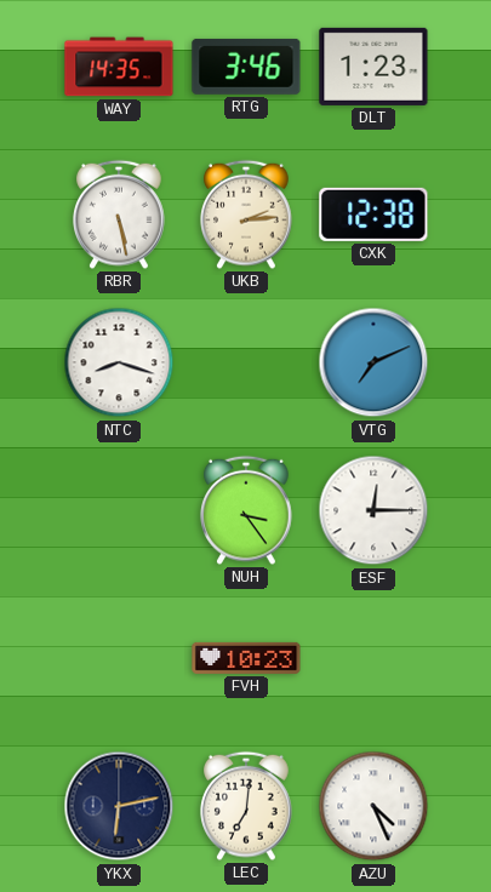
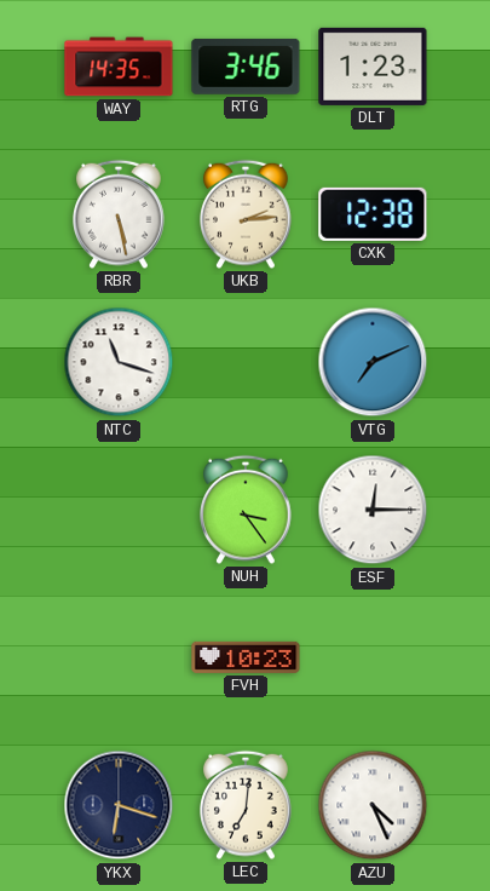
NTC: 8:18 -> 11:18 (119, 362)
YKX: 6:13 -> 6:18 (119, 805)
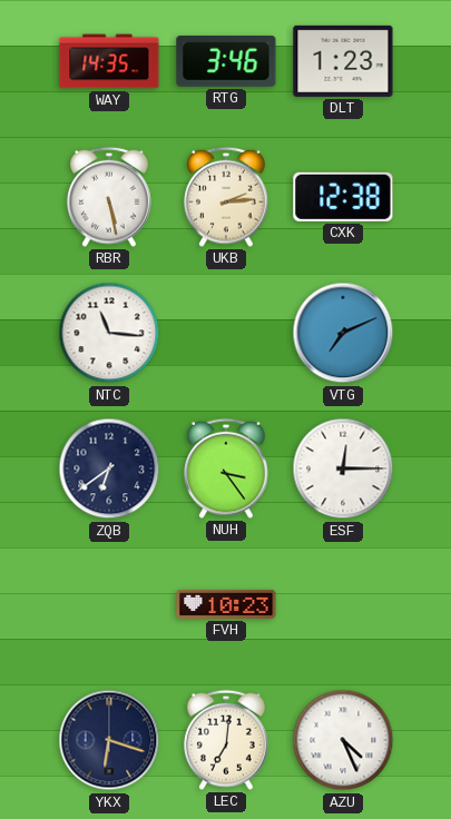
NTC: 11:18 -> 11:16 (109, 333)
ZQB: none -> 6:39 (109, 468)
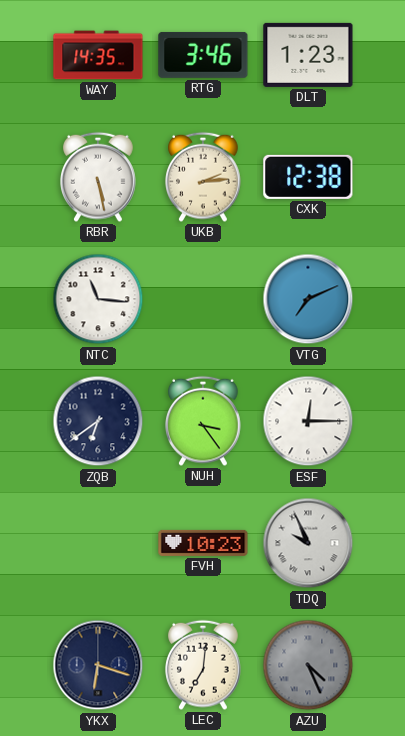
TDQ: none -> 9:56 (308, 543)
AZU dial: white -> grey (308, 665)
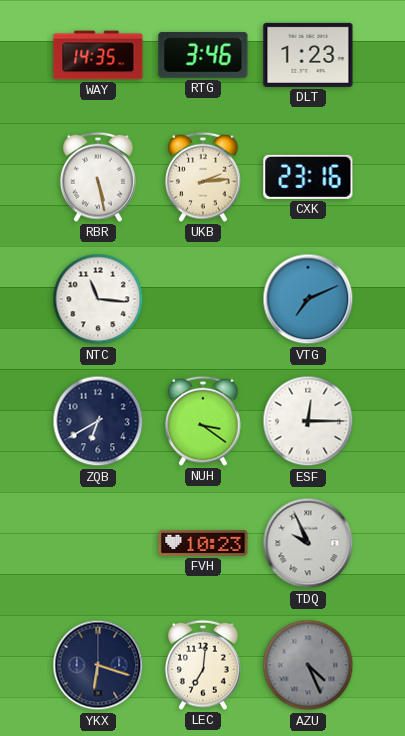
CXK: 12:38 -> 23:16 (308, 177)
ZQB: 6:39 -> 6:40 (98, 421)
NUH: 3:24 -> 3:21 (204, 421)
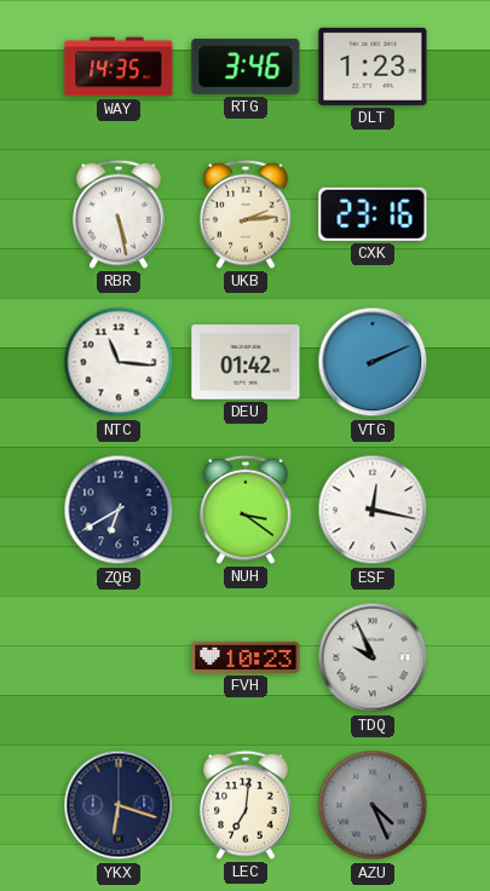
DEU: none -> 01:42 (246, 362)
VTG: 7:11 -> 2:11 (373, 362)
ESF: 12:15 -> 12:17 (373, 510)
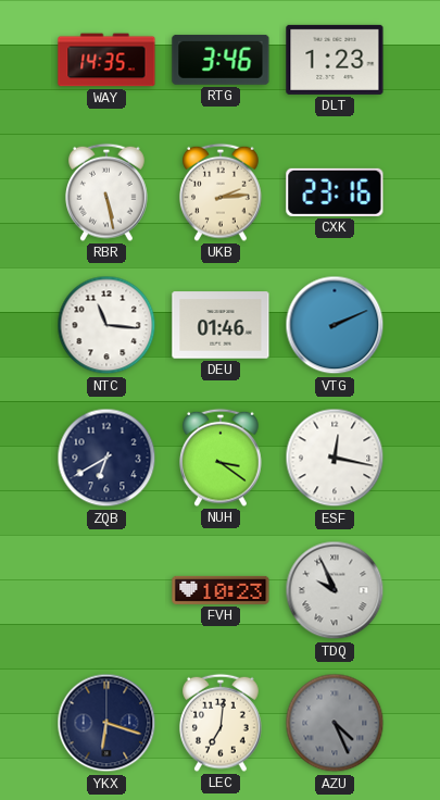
DEU: 01:42 -> 01:46 (221, 325)
